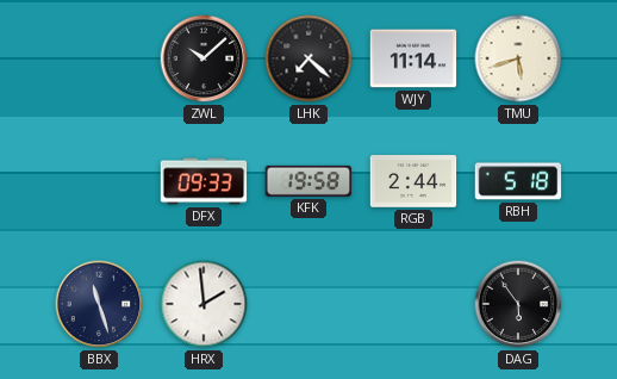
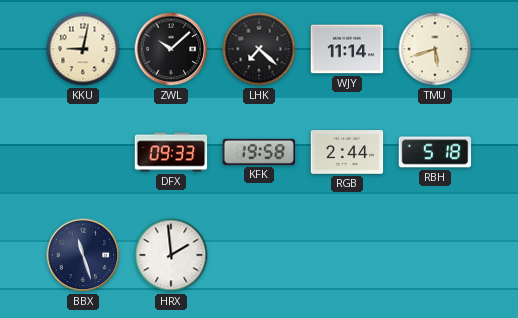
KKU: none -> 9:02 (83, 49)
DAG: 5:54 -> none (518, 304)
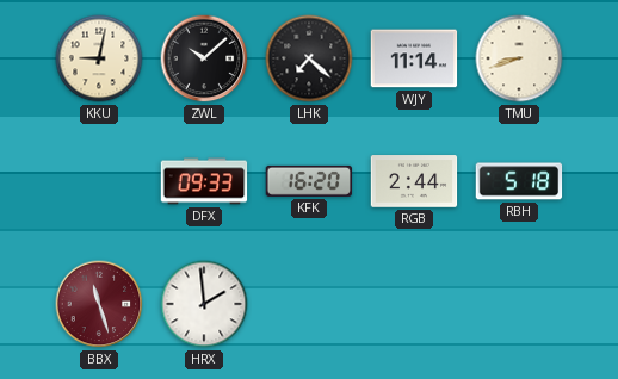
TMU: 5:42 -> 8:42 (519, 58)
KFK: 19:58 -> 16:20 (309, 181)
BBX dial: navy -> burgundy (99, 304)
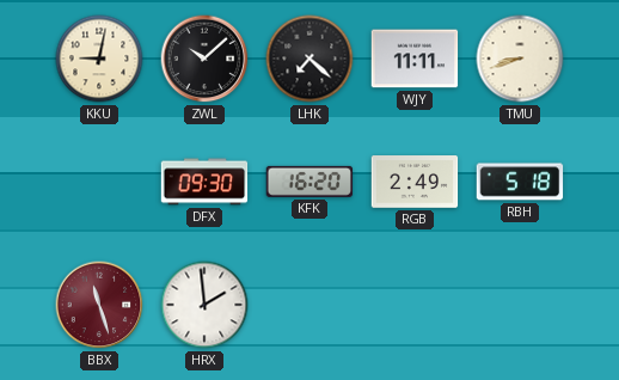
WJY: 11:14 -> 11:11 (415, 59)
DFX: 09:33 -> 09:30 (204, 182)
RGB: 2:44 -> 2:49 (415, 182)
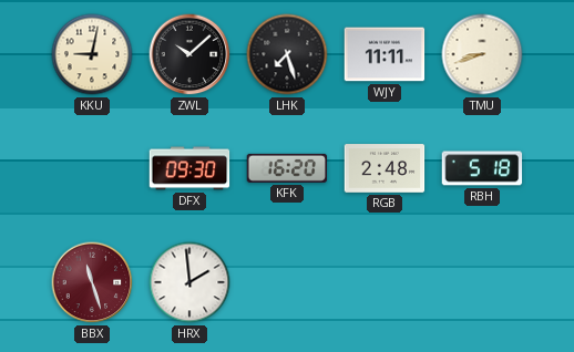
LHK: 7:22 -> 7:27 (287, 54)
RGB: 2:49 -> 2:48 (385, 168)
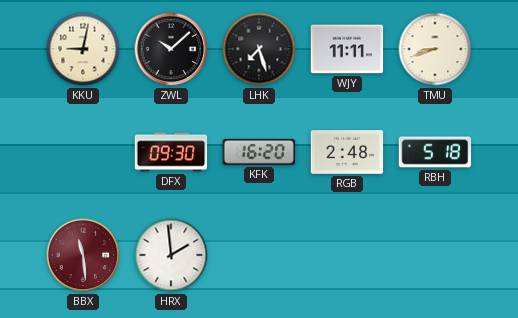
BBX: 11:27 -> 11:29 (83, 255)
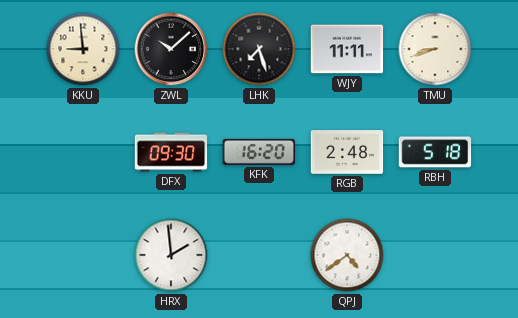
KKU: 9:02 -> 8:59 (83, 49)
BBX: 11:29 -> none (83, 255)
QPJ: none -> 4:39 (347, 255)
